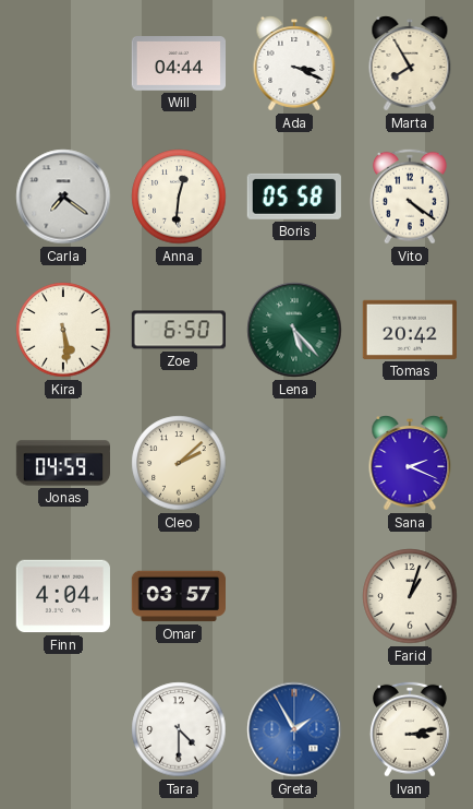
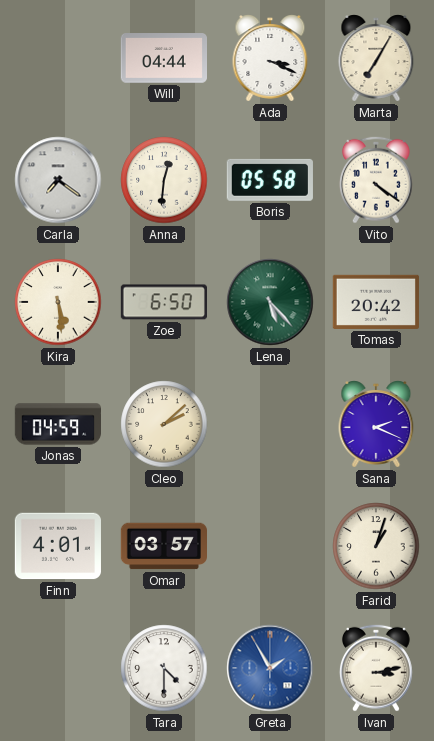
Marta: 7:55 -> 7:05 (376, 58)
Finn: 4:04 -> 4:01 (57, 546)
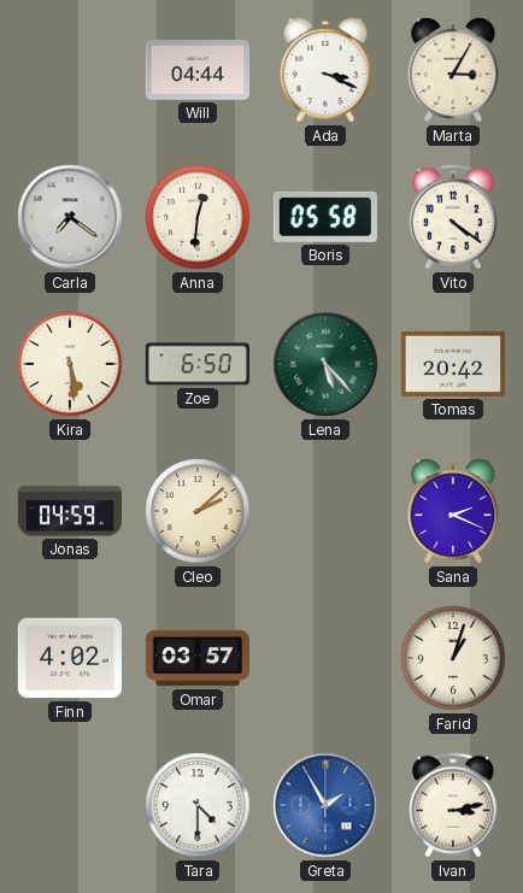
Marta: 7:05 -> 3:05 (453, 70)
Finn: 4:01 -> 4:02 (69, 658)
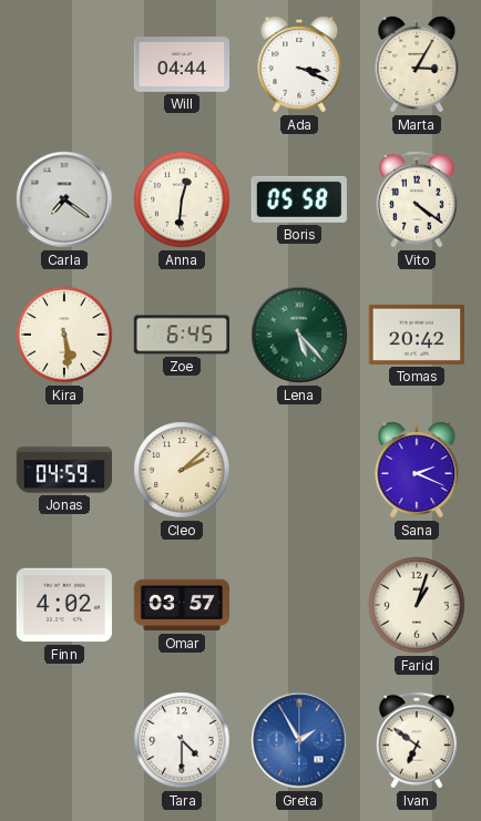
Zoe: 6:50 -> 6:45 (181, 335)
Ivan: 3:13 -> 6:51 (417, 740)
